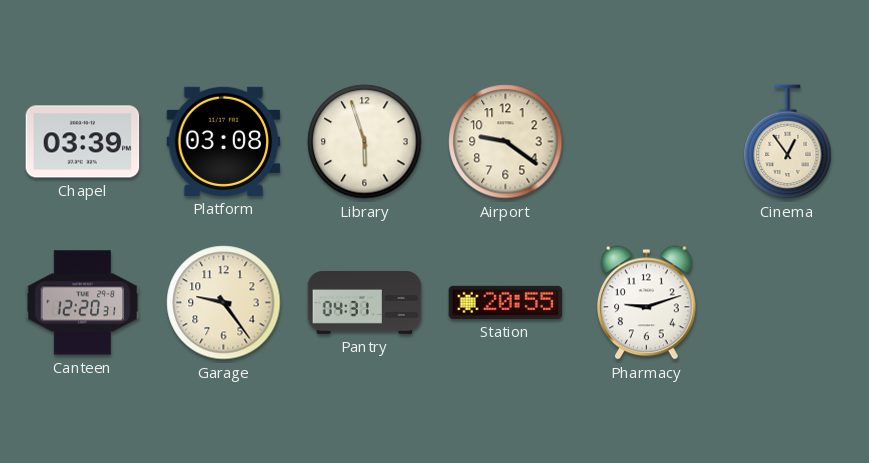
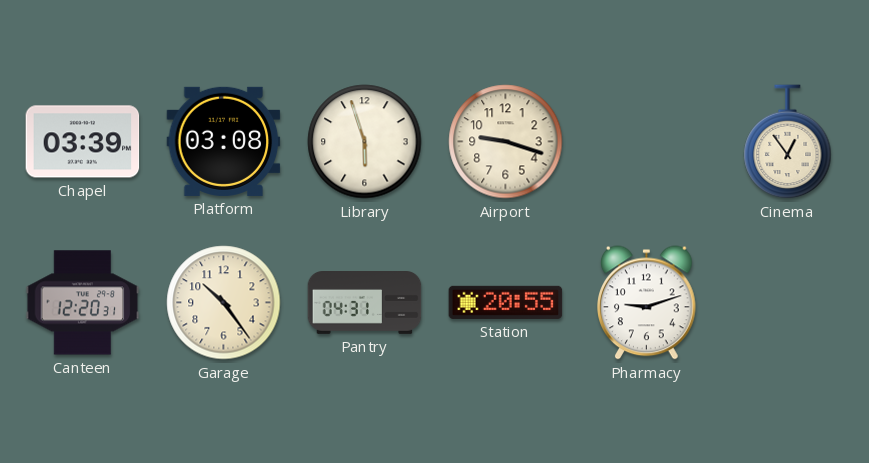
Airport: 9:21 -> 9:18 (506, 142)
Garage: 9:24 -> 10:24 (224, 303)
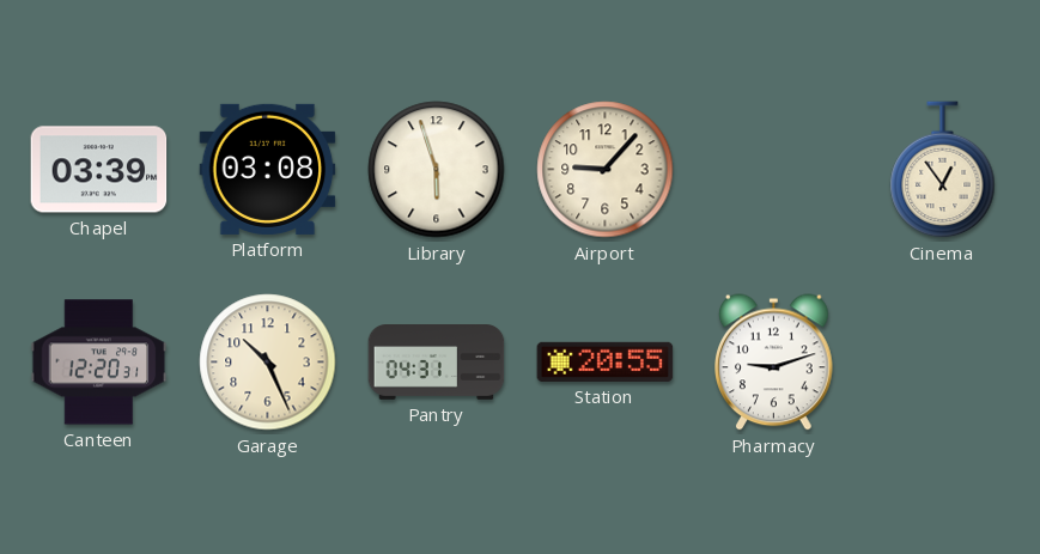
Airport: 9:18 -> 9:07 (606, 170)
Garage: 10:24 -> 10:26 (268, 363)
